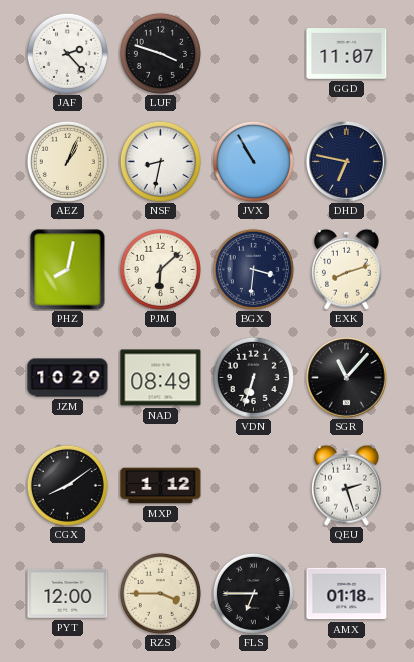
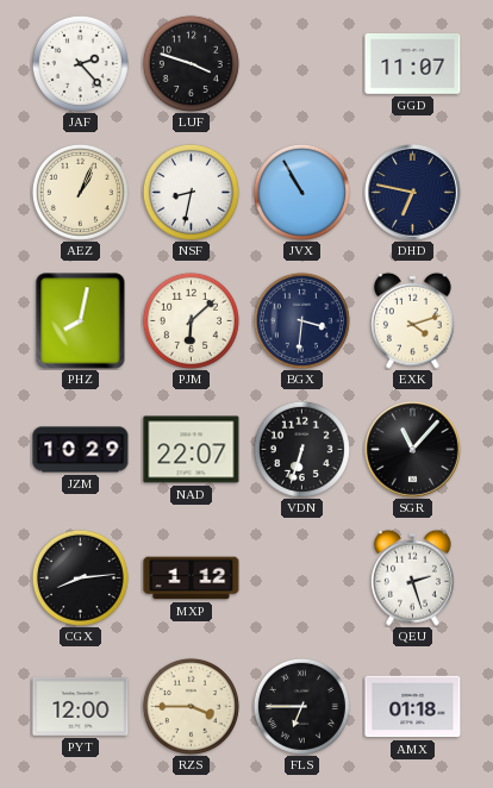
EXK: 8:12 -> 4:12 (412, 320)
NAD: 08:49 -> 22:07 (192, 450)
CGX: 8:09 -> 8:14 (80, 577)
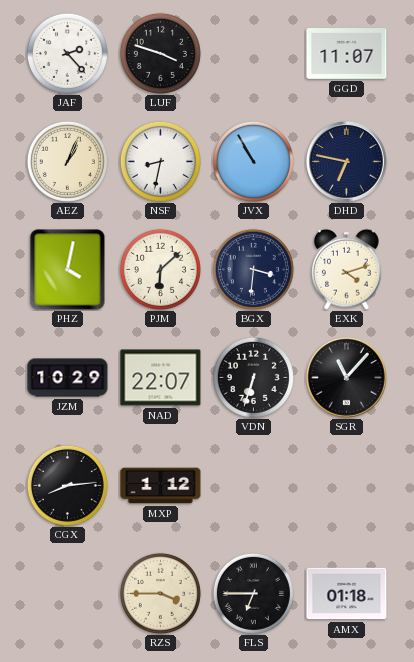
PHZ: 8:02 -> 4:02 (68, 270)
QEU: 2:27 -> none (412, 577)
PYT: 12:00 -> none (81, 706)
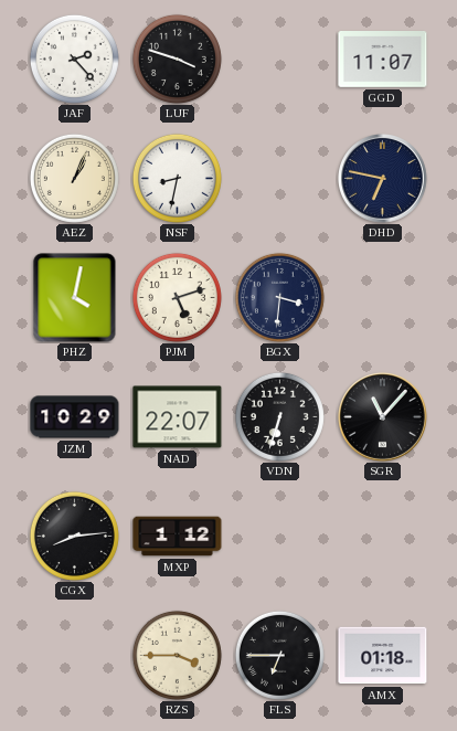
JVX: 10:55 -> none (253, 161)
PJM: 6:08 -> 5:12 (177, 297)
EXK: 4:12 -> none (346, 269)
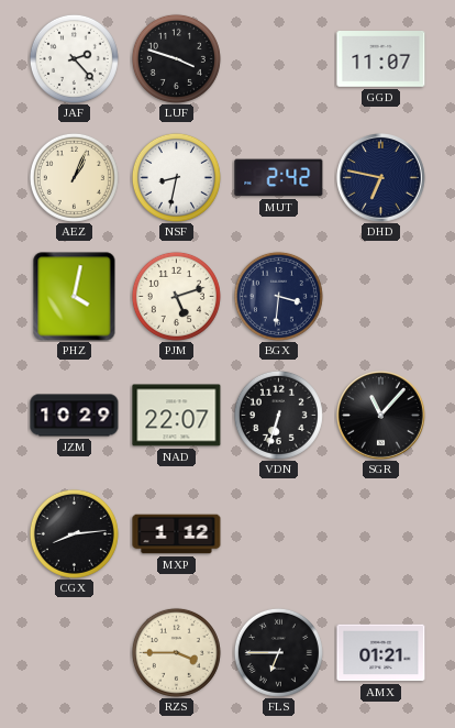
MUT: none -> 2:42 (279, 178)
AMX: 01:18 -> 01:21 (381, 653)
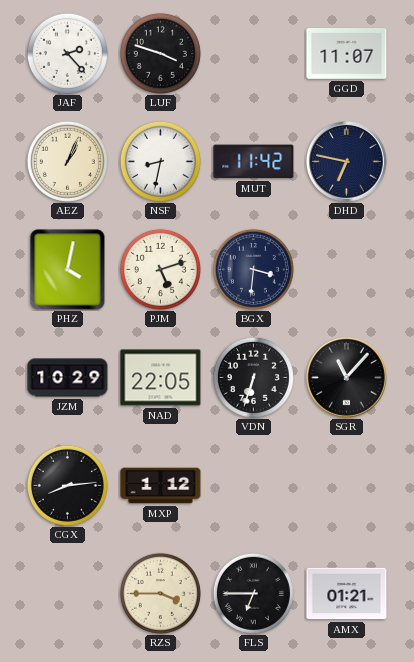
MUT: 2:42 -> 11:42 (254, 162)
NAD: 22:07 -> 22:05 (161, 378)
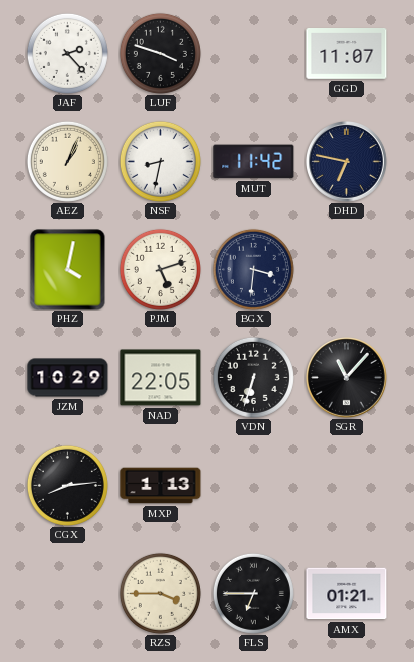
MXP: 1:12 -> 1:13 (161, 486)
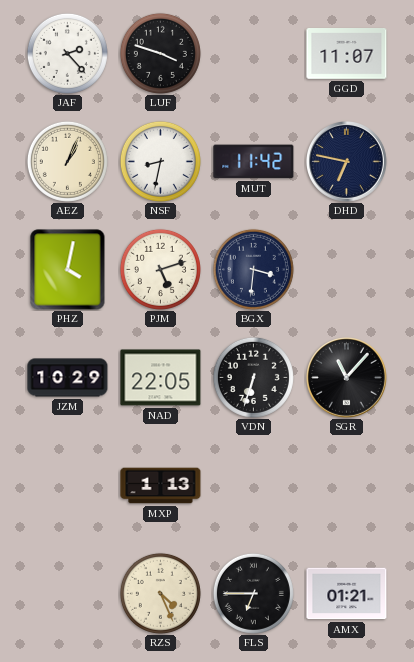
CGX: 8:14 -> none (67, 485)
RZS: 3:45 -> 4:26 (160, 593)
